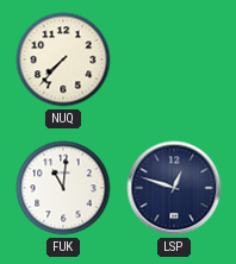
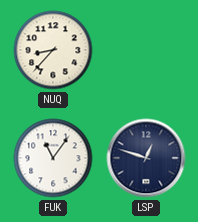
NUQ: 7:37 -> 8:37 (53, 50)
FUK: 11:01 -> 11:06 (53, 158)
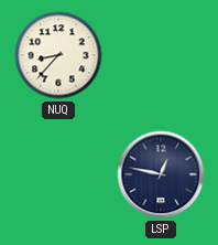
FUK: 11:06 -> none (53, 158)
LSP: 12:48 -> 12:47 (161, 174)
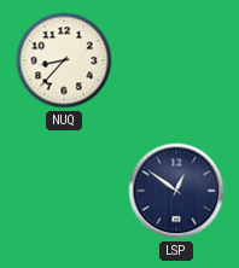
LSP: 12:47 -> 12:51 (176, 191)
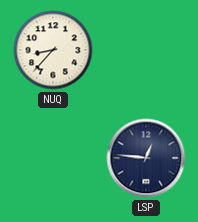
LSP: 12:51 -> 12:46 (146, 158)
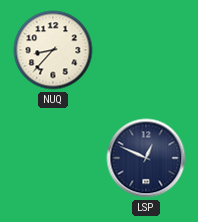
LSP: 12:46 -> 12:49 (146, 158)
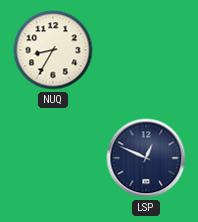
NUQ: 8:37 -> 8:35 (53, 50)
